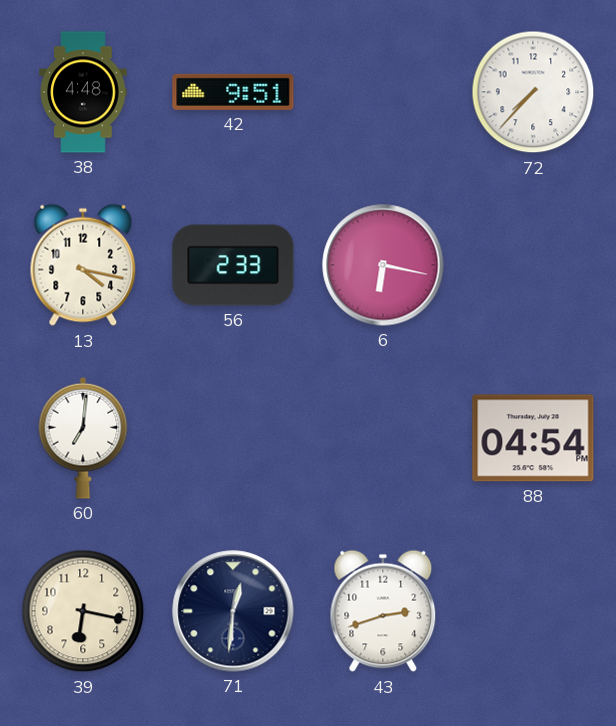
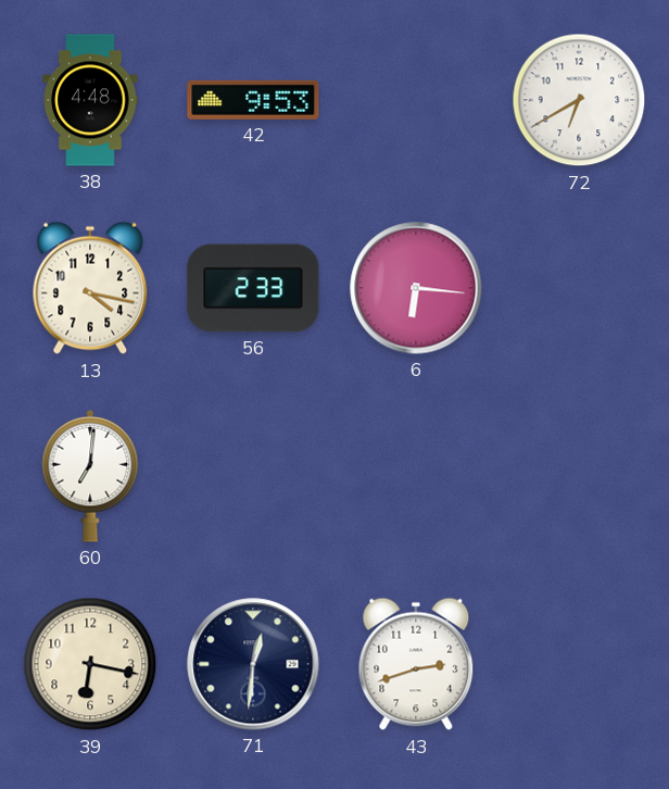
42: 9:51 -> 9:53 (253, 100)
72: 7:37 -> 6:40 (579, 100)
6: 6:17 -> 6:16 (416, 288)
88: 04:54 -> none (533, 438)
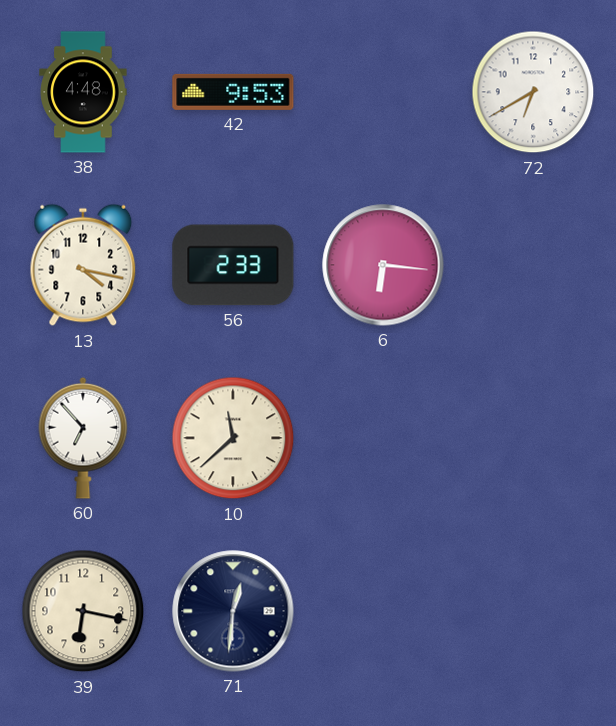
60: 7:01 -> 6:53 (83, 438)
10: none -> 11:38 (233, 438)
43: 2:42 -> none (416, 664)
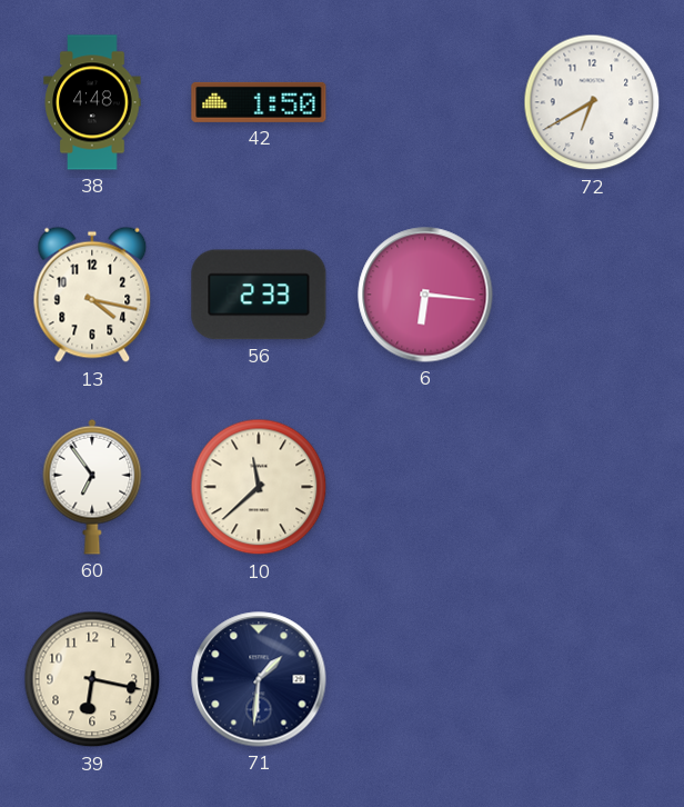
42: 9:53 -> 1:50 (259, 102)
60: 6:53 -> 6:54 (92, 487)
71: 12:31 -> 1:31 (259, 679)
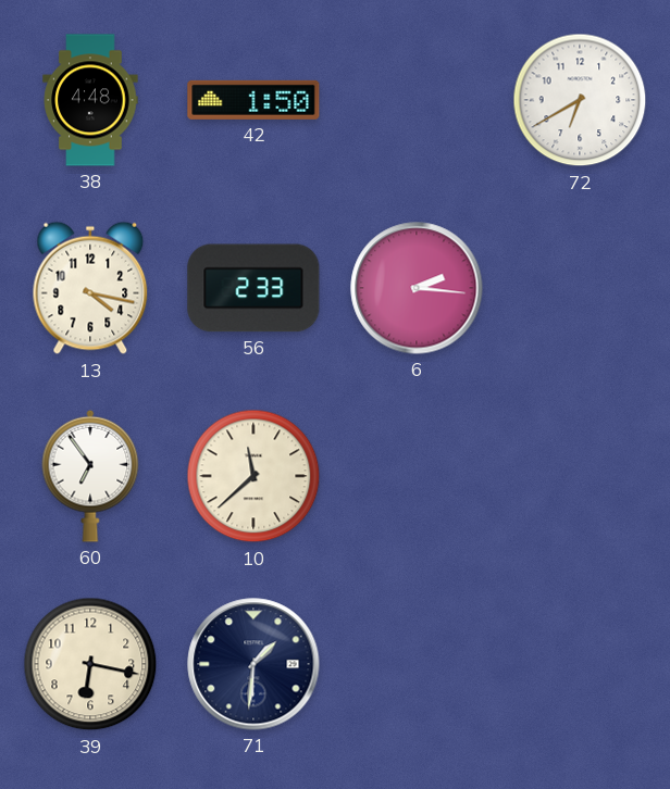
6: 6:16 -> 2:16 (417, 288)
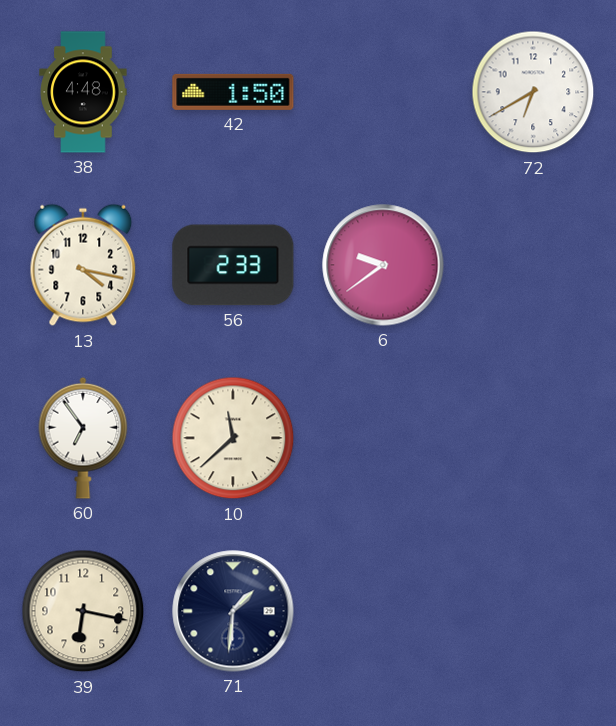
6: 2:16 -> 9:39 (383, 265)
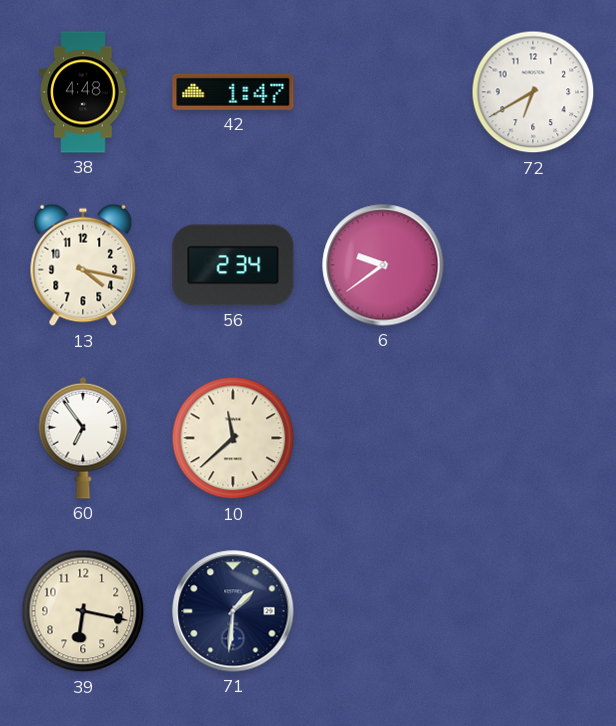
42: 1:50 -> 1:47 (233, 92)
56: 2:33 -> 2:34 (233, 265)
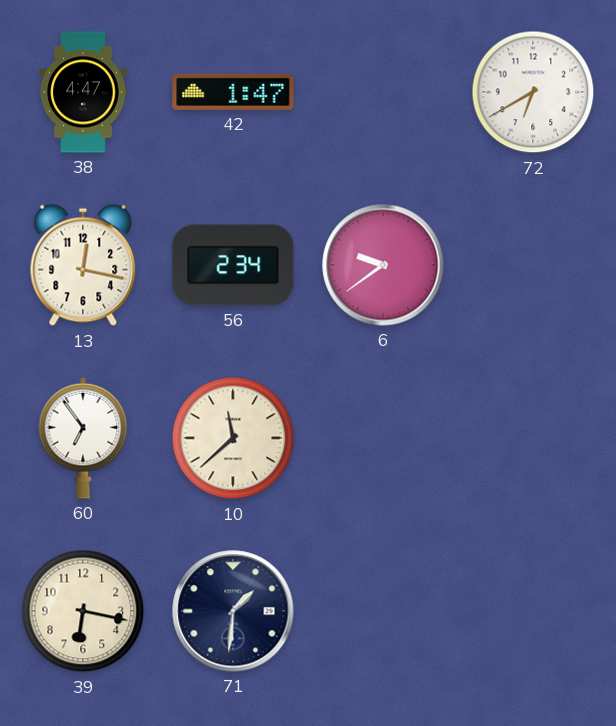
38: 4:48 -> 4:47 (83, 92)
13: 4:17 -> 12:17 (83, 265)
